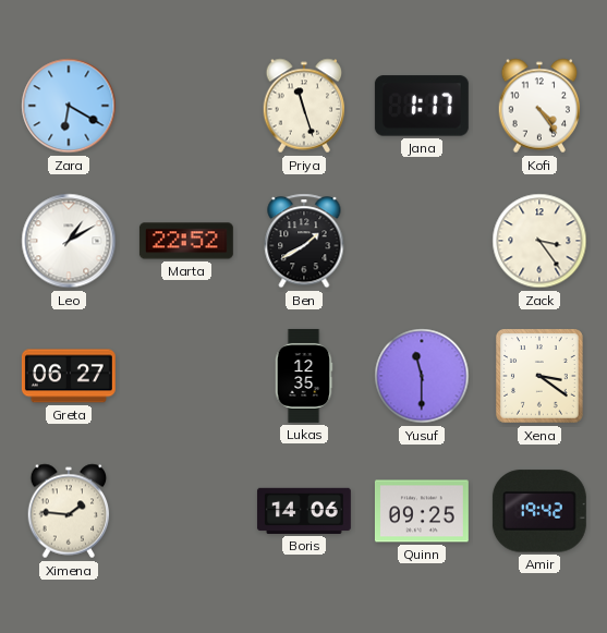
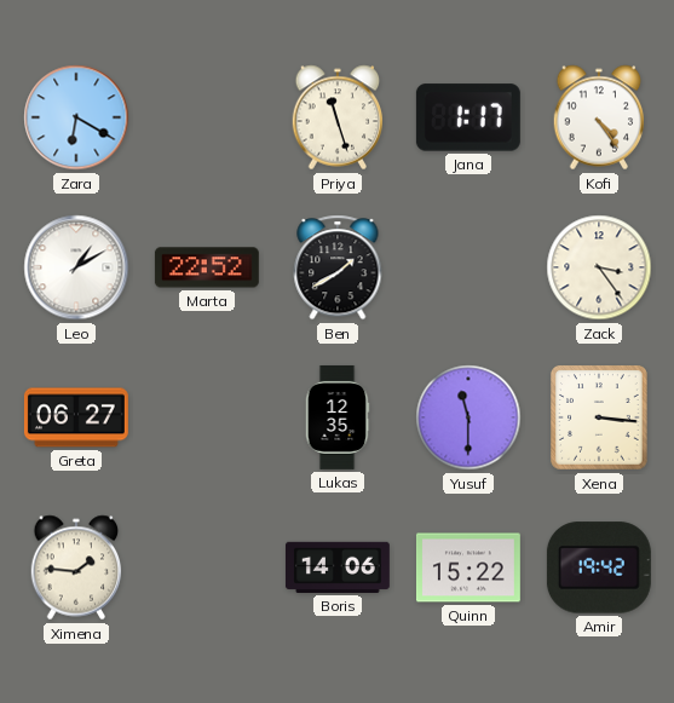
Xena: 3:21 -> 3:16 (600, 417)
Quinn: 09:25 -> 15:22 (468, 567)
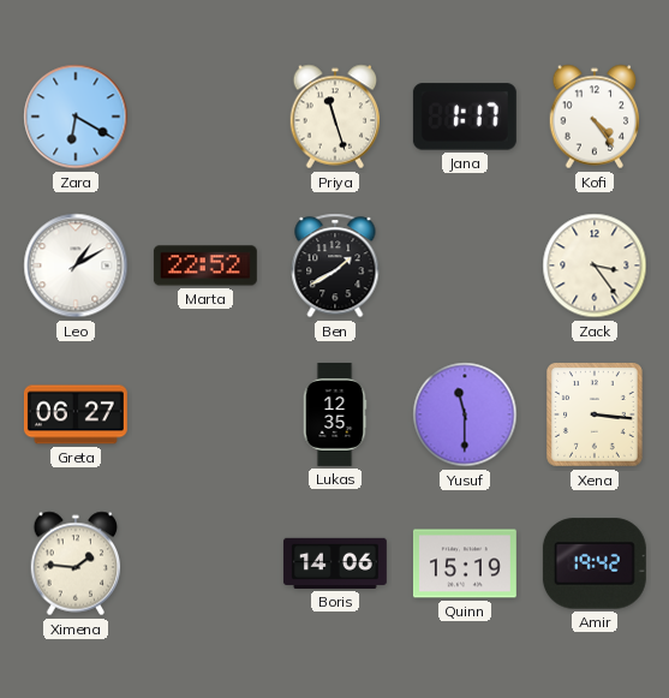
Quinn: 15:22 -> 15:19 (465, 563)
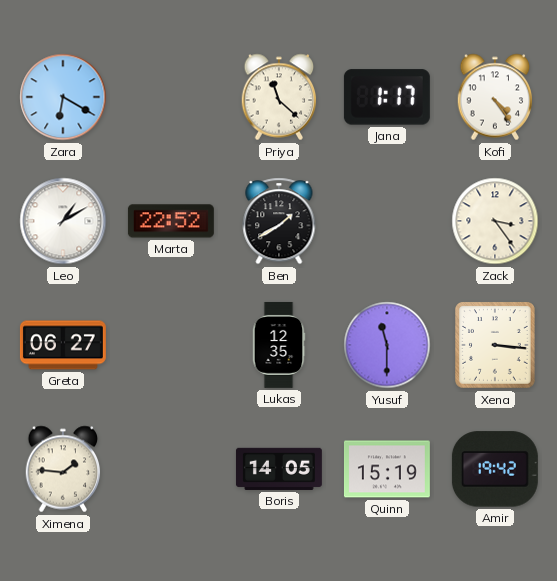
Priya: 11:27 -> 11:22 (279, 97)
Boris: 14:06 -> 14:05 (279, 469)
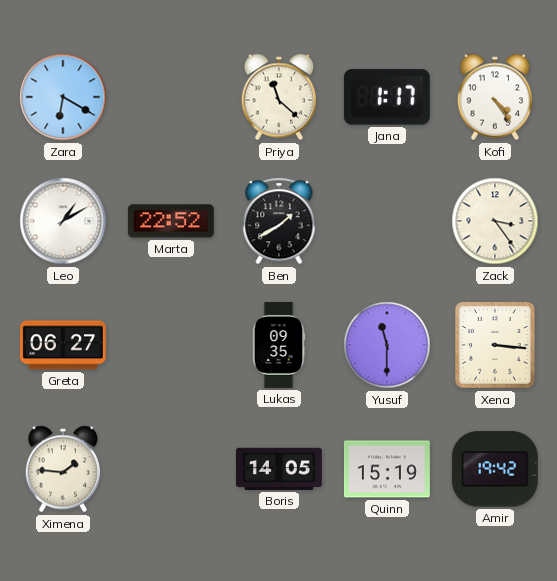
Lukas: 12:35 -> 09:35 (279, 345)
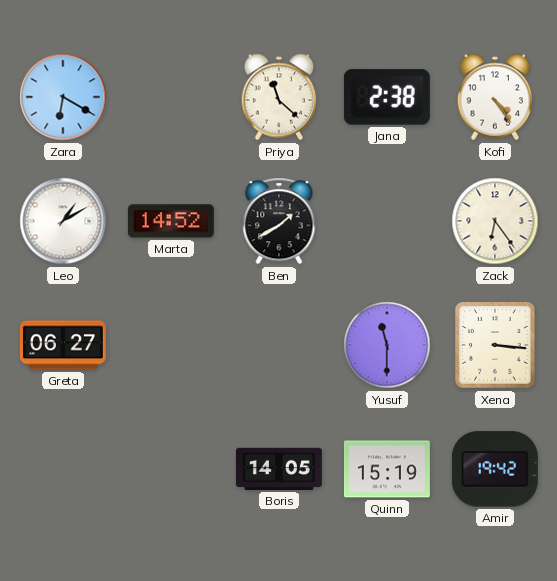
Jana: 1:17 -> 2:38 (387, 97)
Marta: 22:52 -> 14:52 (171, 221)
Zack: 3:24 -> 6:24 (495, 221)
Lukas: 09:35 -> none (279, 345)
Ximena: 1:46 -> none (63, 469)
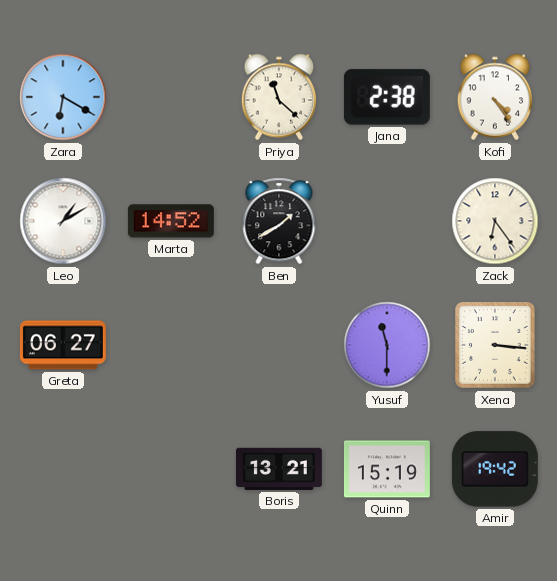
Boris: 14:05 -> 13:21 (279, 469)
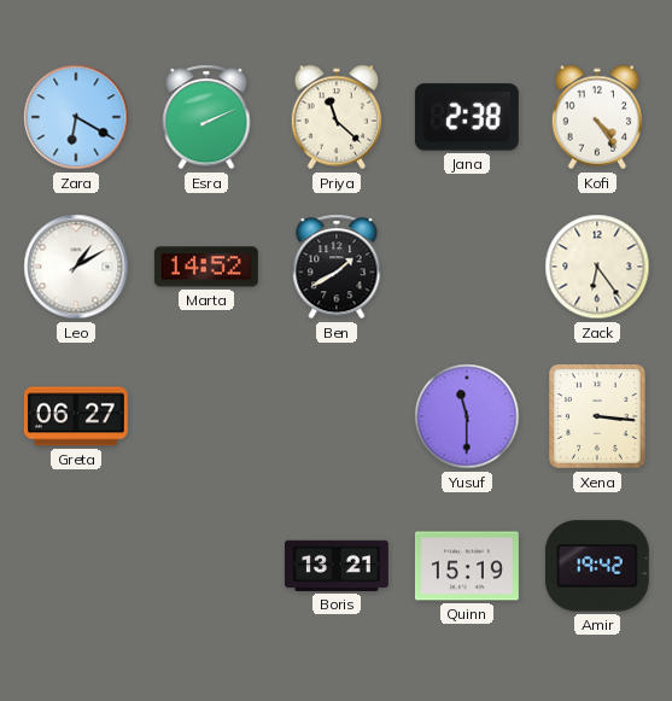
Esra: none -> 2:11 (206, 117)
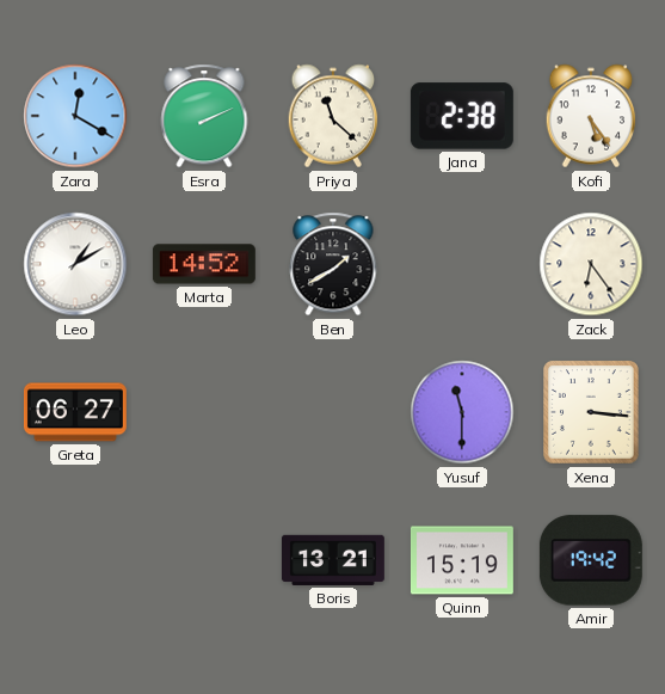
Zara: 6:20 -> 12:20 (75, 116)
Kofi: 4:24 -> 5:24 (591, 116)
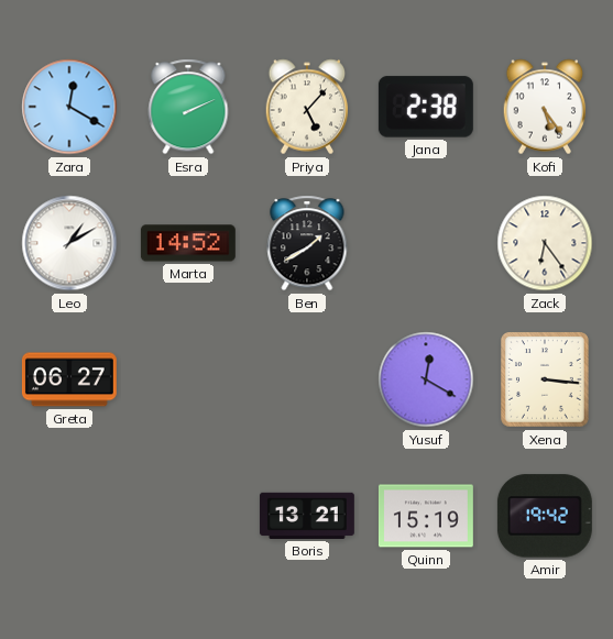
Priya: 11:22 -> 5:07 (307, 107)
Yusuf: 11:30 -> 12:20 (426, 379)
